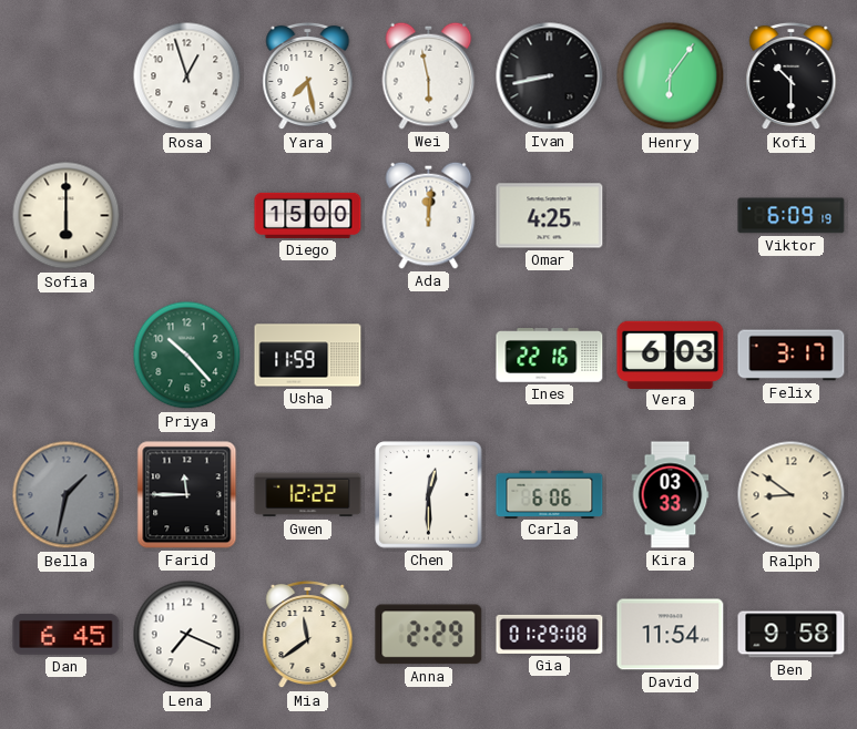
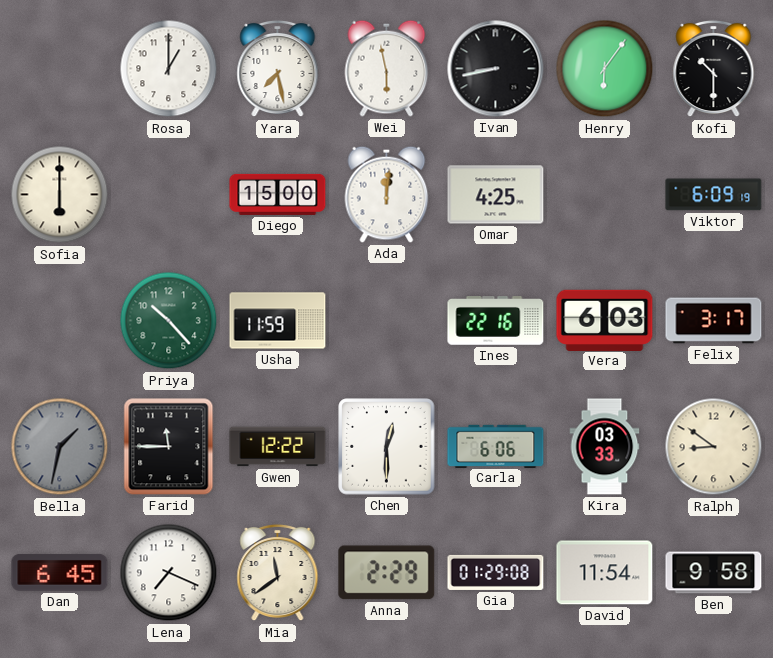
Rosa: 12:57 -> 1:00 (169, 69)
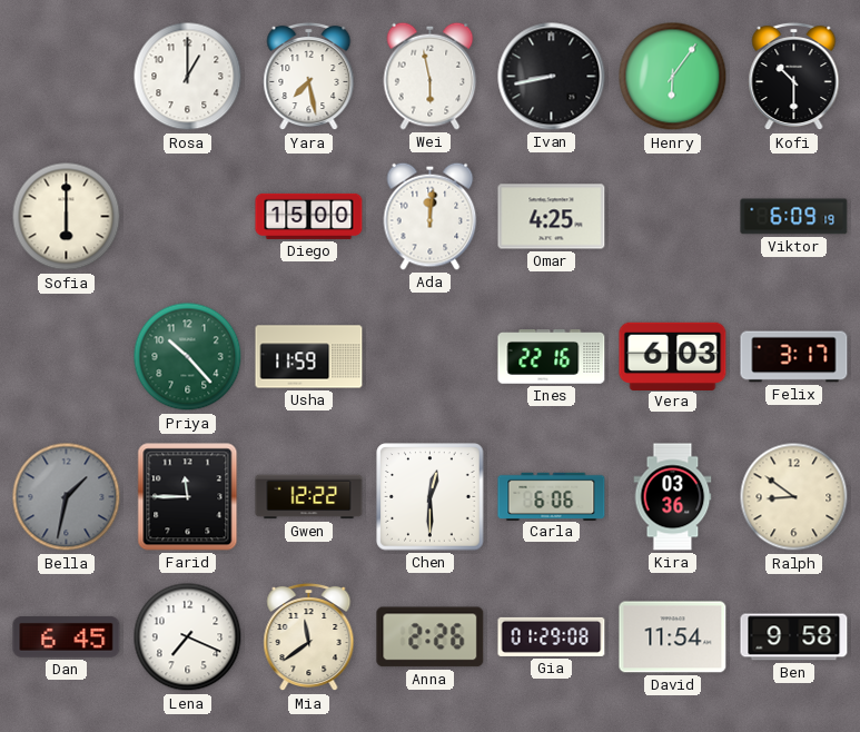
Kira: 03:33 -> 03:36 (673, 497)
Anna: 2:29 -> 2:26 (431, 637)
